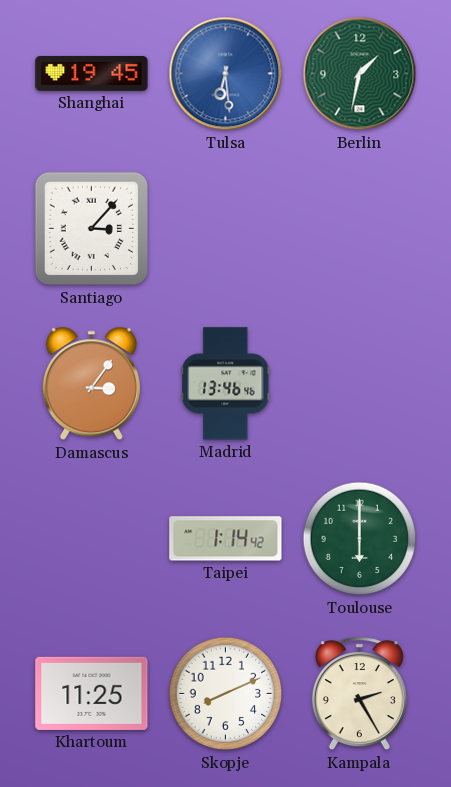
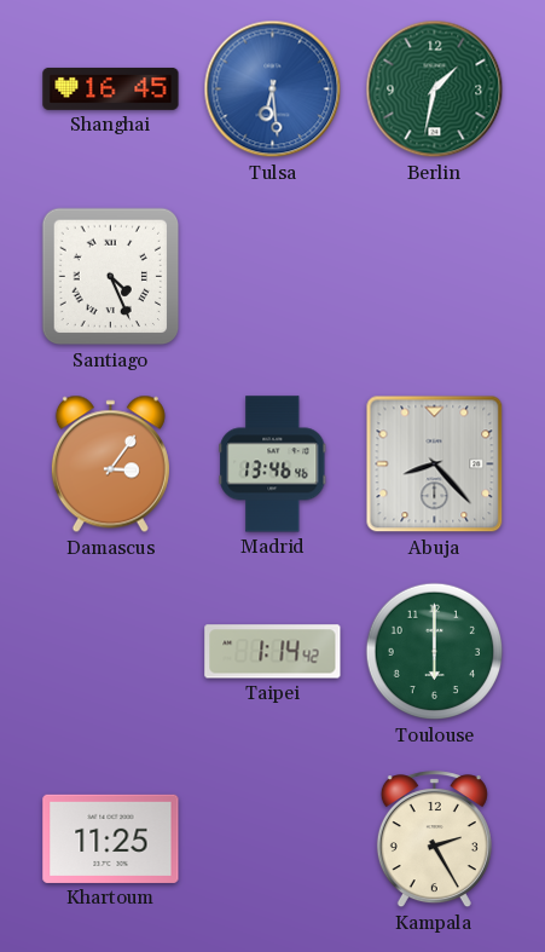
Shanghai: 19:45 -> 16:45 (111, 88)
Santiago: 3:07 -> 4:26 (111, 277)
Abuja: none -> 8:23 (435, 465)
Skopje: 8:11 -> none (226, 694)
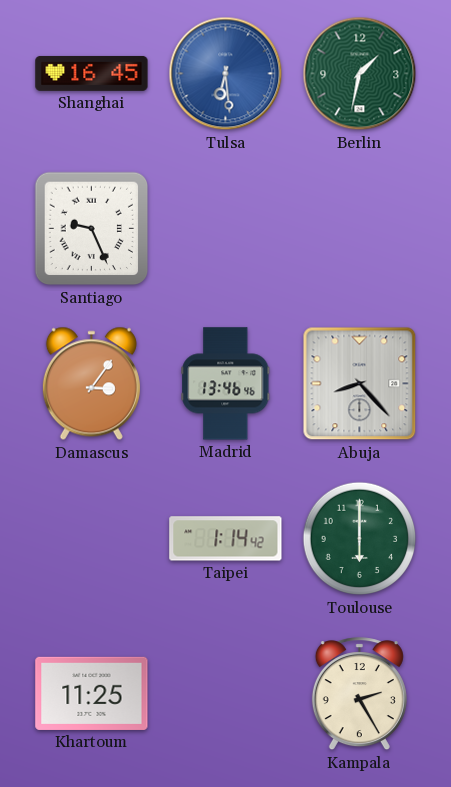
Santiago: 4:26 -> 9:26 (92, 229)
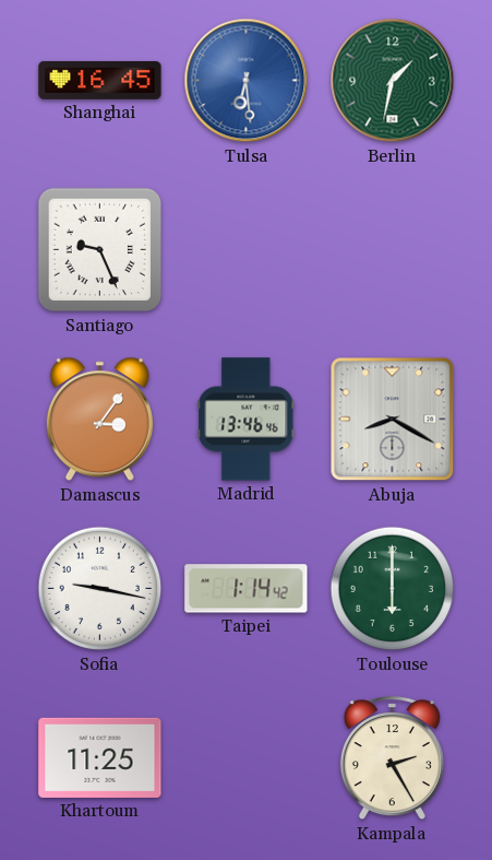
Abuja: 8:23 -> 8:20 (393, 420)
Sofia: none -> 9:17 (100, 589)
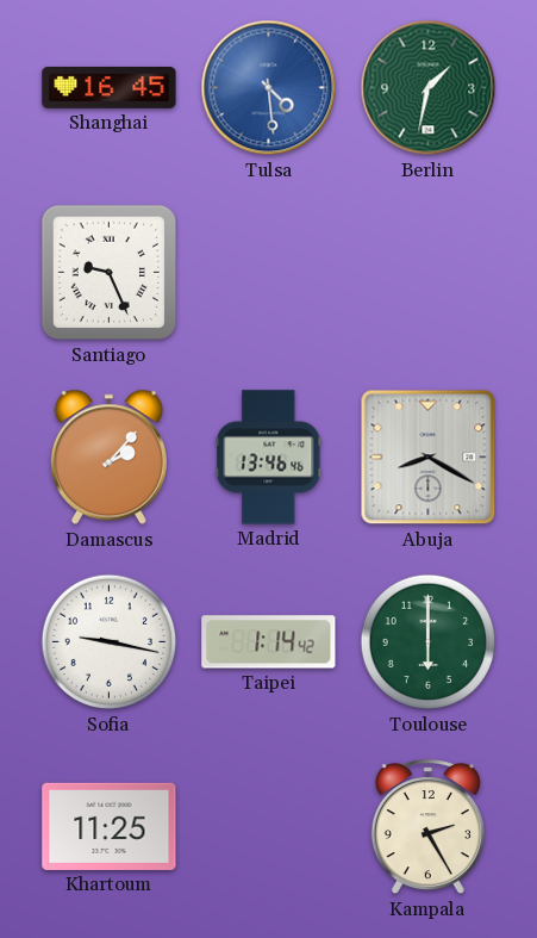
Tulsa: 6:29 -> 4:29 (269, 88)
Damascus: 3:06 -> 2:07 (108, 458)
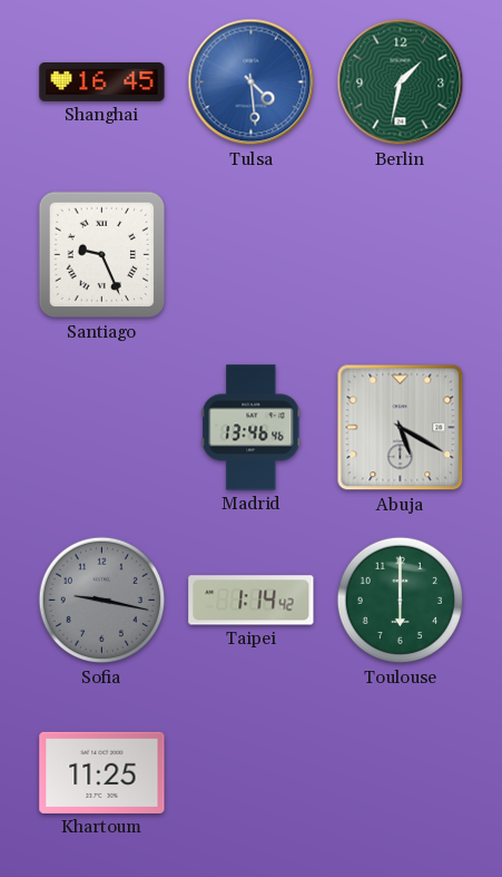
Damascus: 2:07 -> none (108, 458)
Abuja: 8:20 -> 5:20 (401, 428)
Sofia dial: white -> grey (102, 601)
Kampala: 2:25 -> none (427, 827)
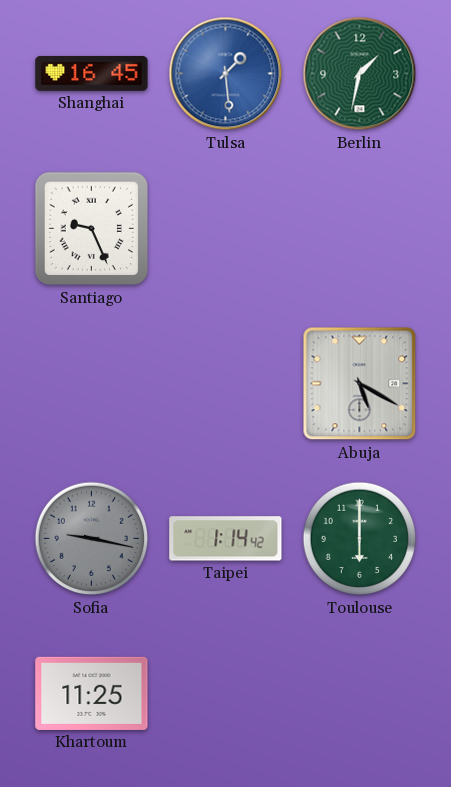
Tulsa: 4:29 -> 1:29 (226, 74)
Madrid: 13:46 -> none (252, 428)
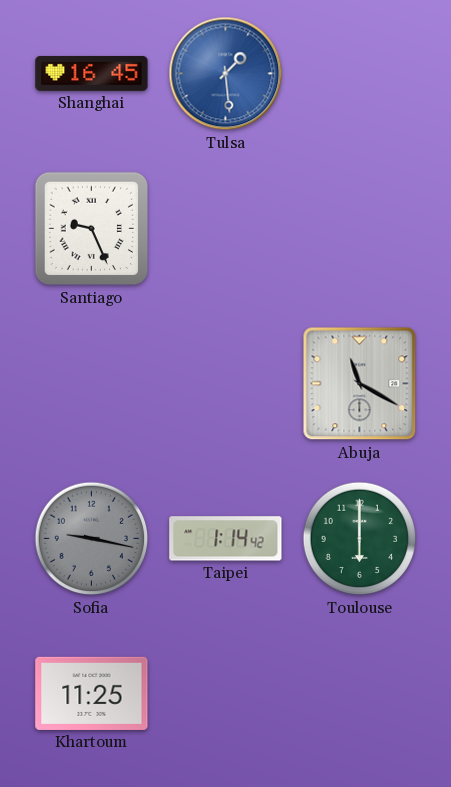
Berlin: 1:32 -> none (360, 74)
Abuja: 5:20 -> 11:20 (360, 384)
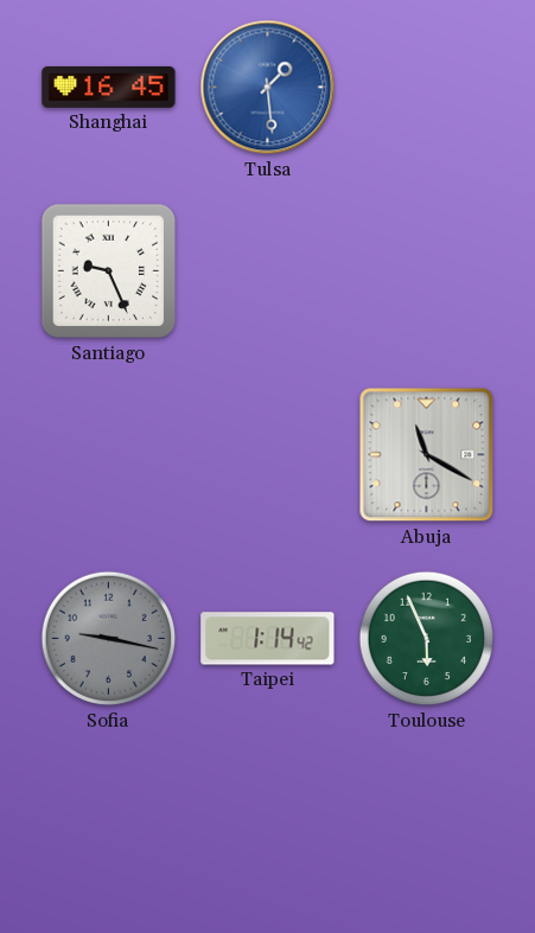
Toulouse: 6:00 -> 5:56 (427, 639)
Khartoum: 11:25 -> none (92, 693)
